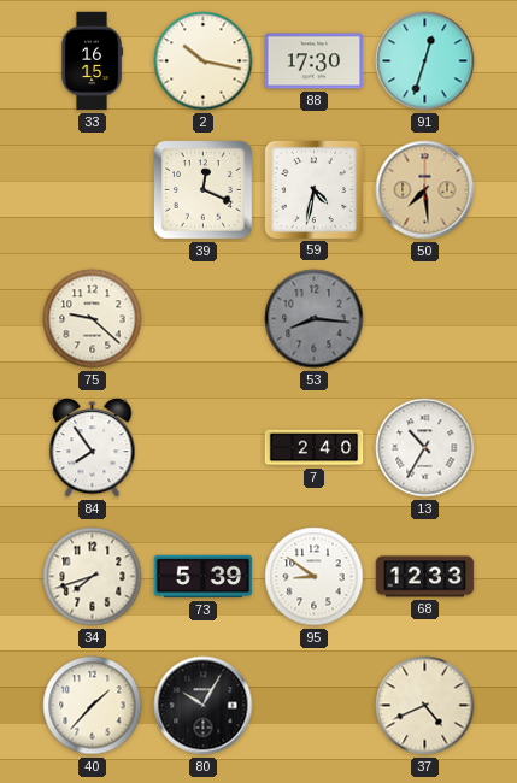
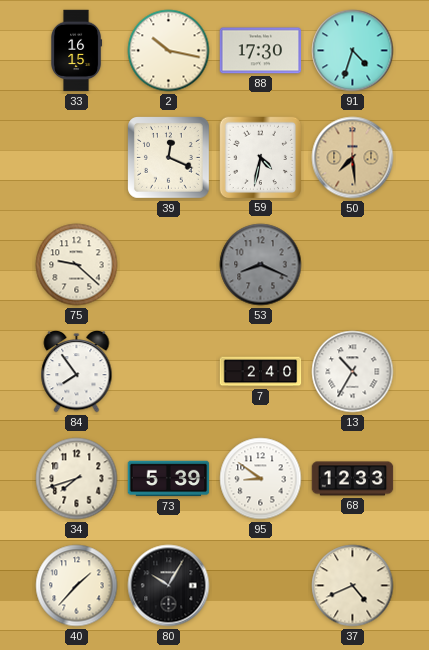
91: 12:33 -> 4:33 (353, 51)
53: 8:16 -> 8:19 (261, 265)
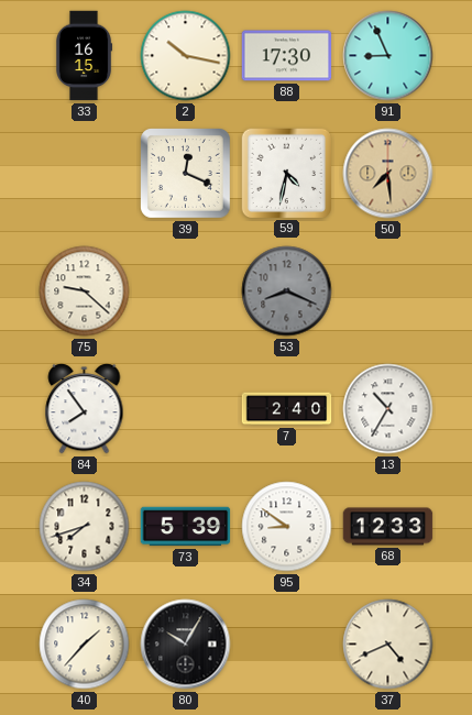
91: 4:33 -> 8:56 (388, 56)
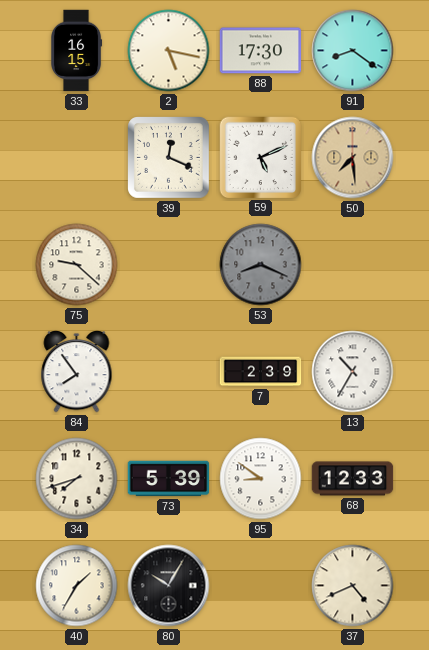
2: 10:17 -> 5:17 (169, 51)
91: 8:56 -> 8:21 (353, 51)
59: 4:32 -> 5:11 (260, 157)
7: 2:40 -> 2:39 (261, 372)
40: 1:37 -> 1:35 (77, 586)
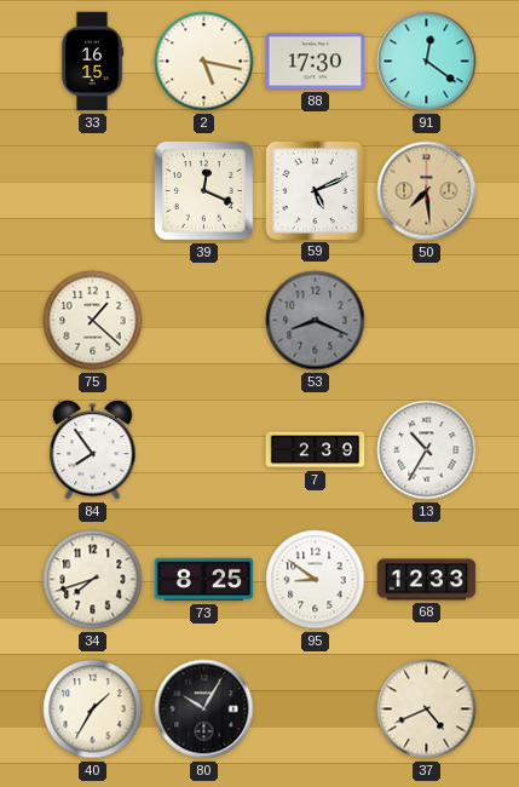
91: 8:21 -> 12:21 (427, 62)
75: 9:22 -> 1:22 (93, 321)
73: 5:39 -> 8:25 (204, 580)
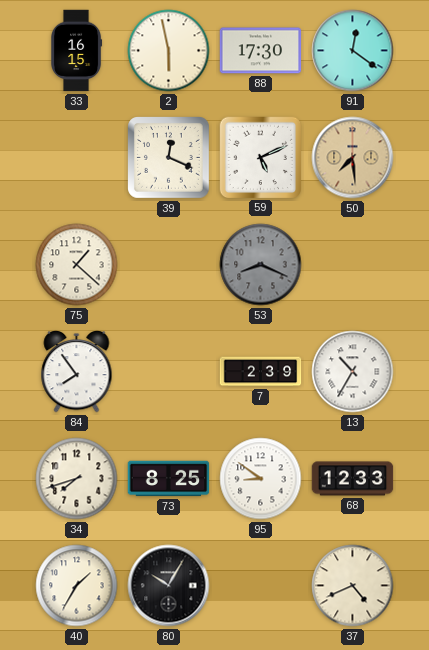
2: 5:17 -> 5:58 (169, 51)
